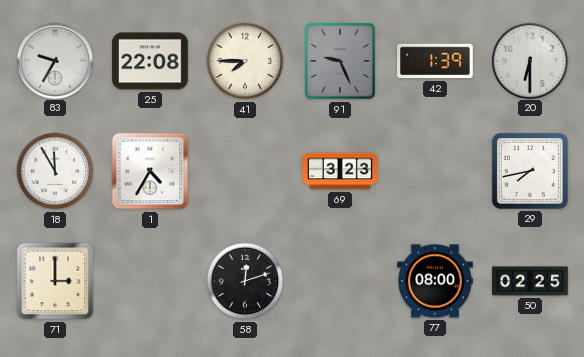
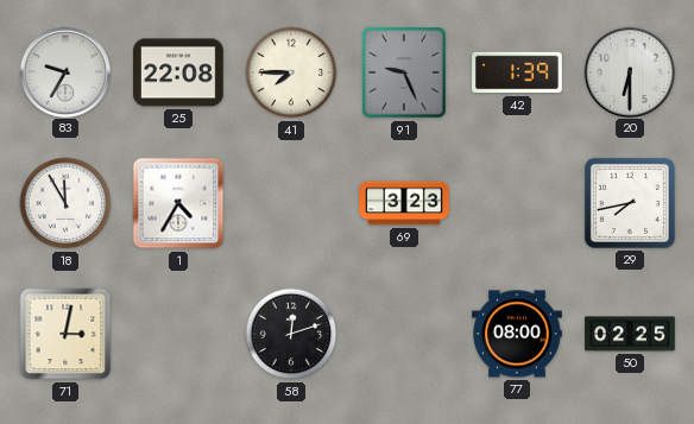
71: 3:00 -> 3:02 (65, 334)
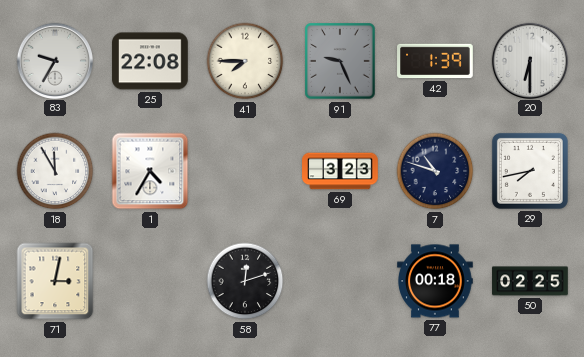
7: none -> 10:48 (435, 171)
77: 08:00 -> 00:18 (435, 281)
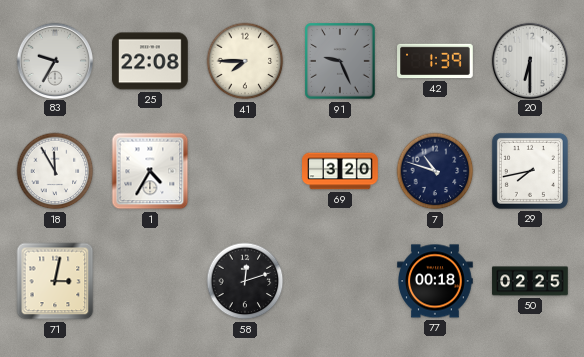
69: 3:23 -> 3:20 (340, 171)
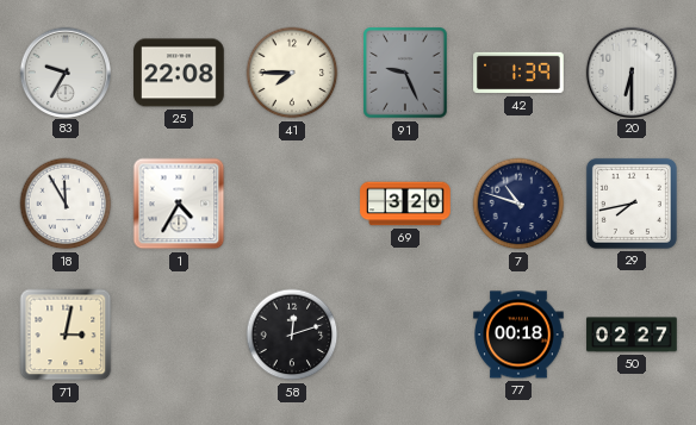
50: 02:25 -> 02:27 (632, 335)
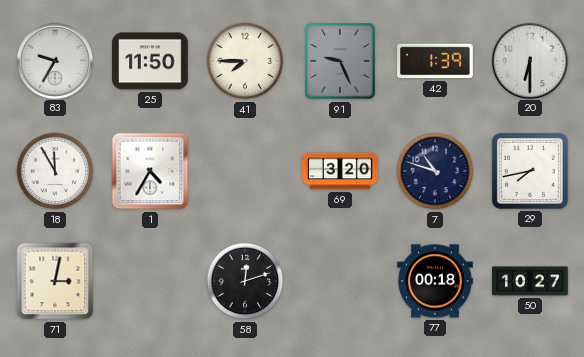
25: 22:08 -> 11:50 (150, 61)
50: 02:27 -> 10:27 (530, 281)
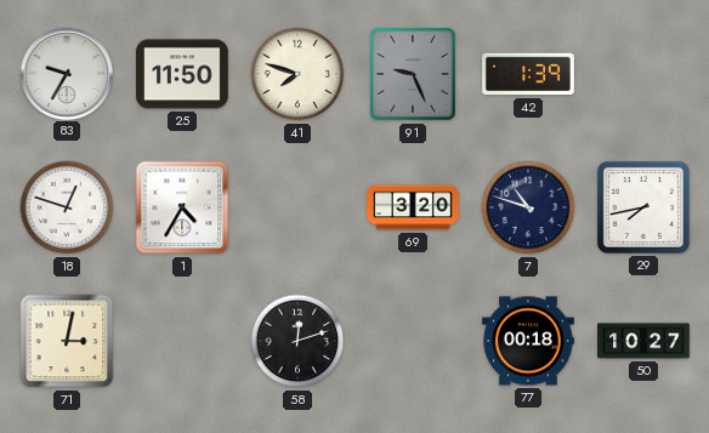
41: 7:45 -> 7:48 (297, 74)
20: 6:30 -> none (529, 60)
18: 11:55 -> 12:48 (67, 207)
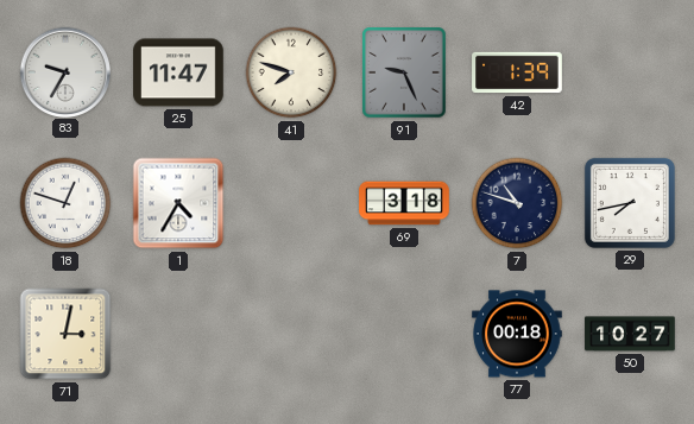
25: 11:50 -> 11:47 (178, 72)
69: 3:20 -> 3:18 (404, 203)
58: 12:12 -> none (297, 341)
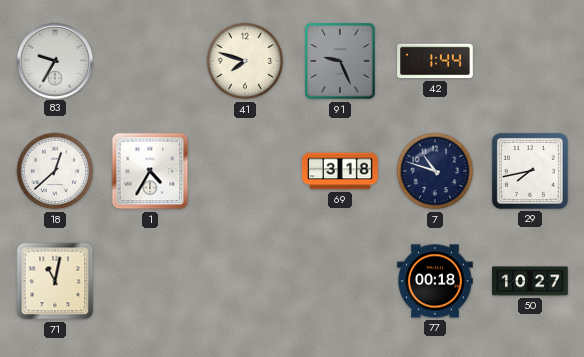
25: 11:47 -> none (178, 72)
42: 1:39 -> 1:44 (435, 61)
18: 12:48 -> 12:38 (55, 171)
71: 3:02 -> 11:02 (55, 281)
